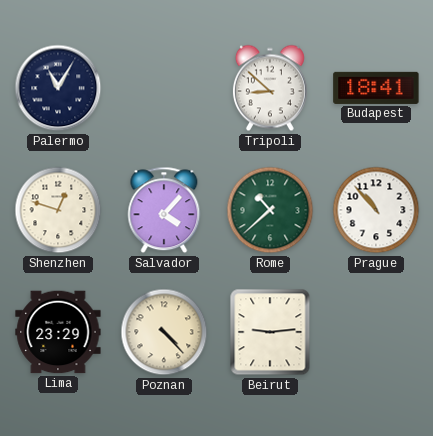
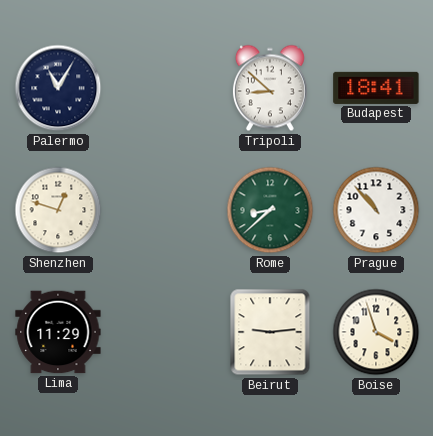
Salvador: 4:07 -> none (164, 210)
Rome: 10:38 -> 8:38 (270, 210)
Lima: 23:29 -> 11:29 (58, 332)
Poznan: 4:23 -> none (164, 332)
Boise: none -> 3:57 (376, 332)
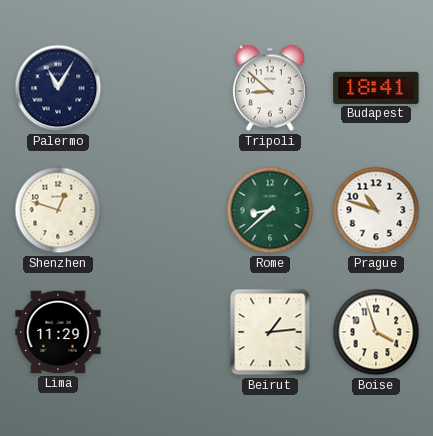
Prague: 10:53 -> 10:48 (376, 210)
Beirut: 9:14 -> 1:14 (270, 332)
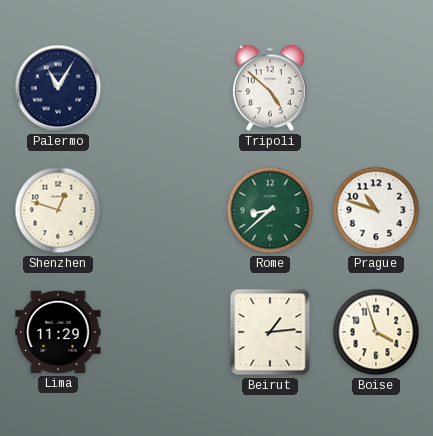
Tripoli: 8:52 -> 4:52 (270, 88)
Budapest: 18:41 -> none (376, 88)
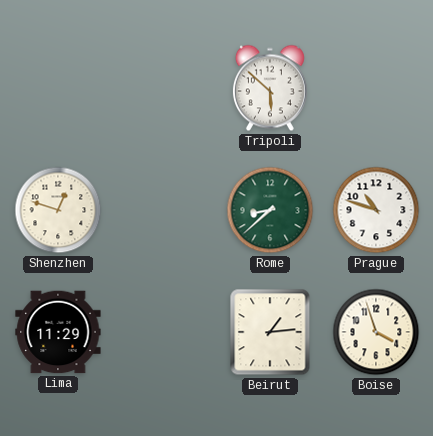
Palermo: 11:05 -> none (58, 88)
Tripoli: 4:52 -> 5:52 (270, 88)
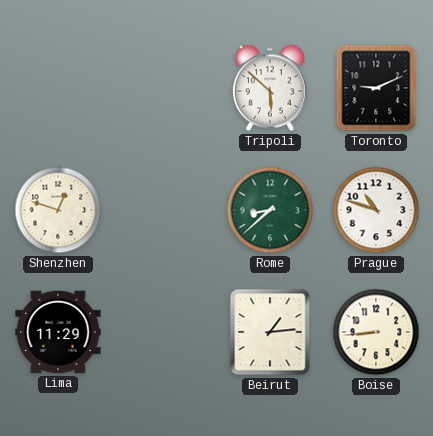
Toronto: none -> 9:11 (376, 88)
Boise: 3:57 -> 8:44 (376, 332)
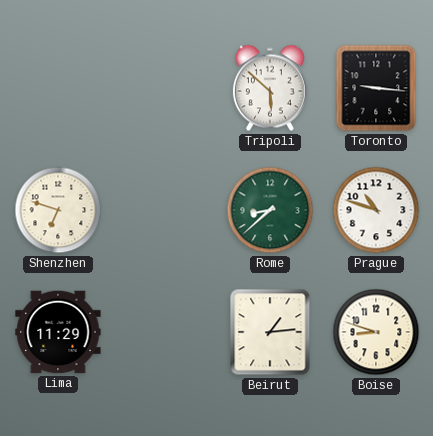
Toronto: 9:11 -> 9:16 (376, 88)
Shenzhen: 12:48 -> 6:48 (58, 210)
Boise: 8:44 -> 8:48 (376, 332)
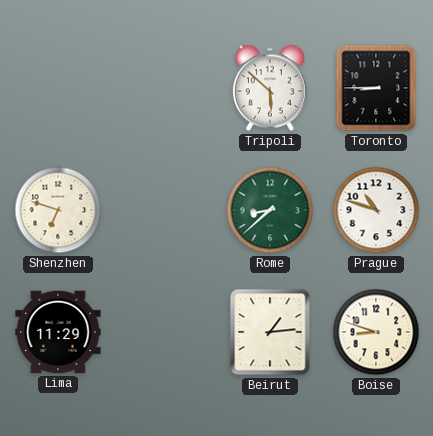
Toronto: 9:16 -> 8:45 (376, 88)
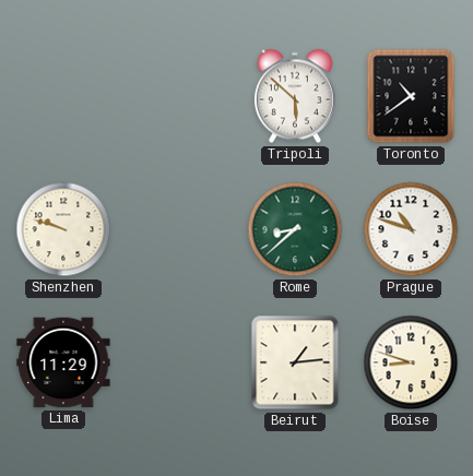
Toronto: 8:45 -> 10:39 (411, 96)
Shenzhen: 6:48 -> 9:48 (63, 229)
